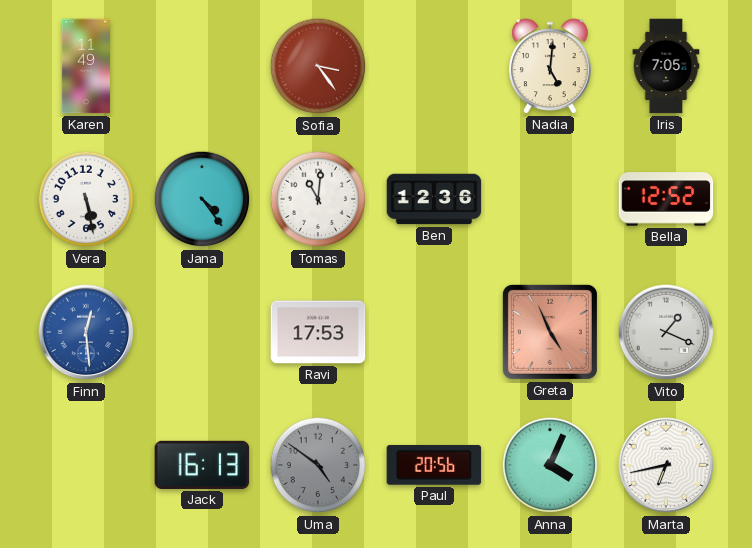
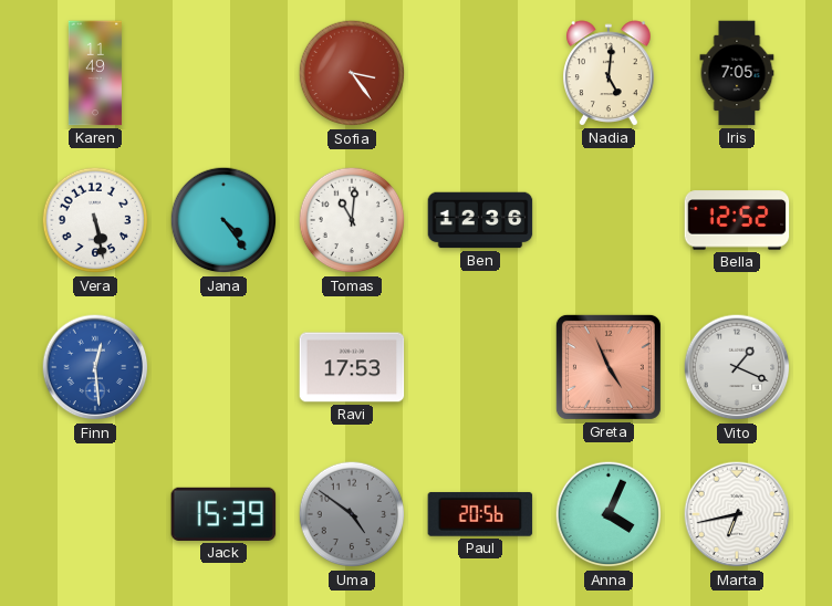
Jack: 16:13 -> 15:39 (223, 514)
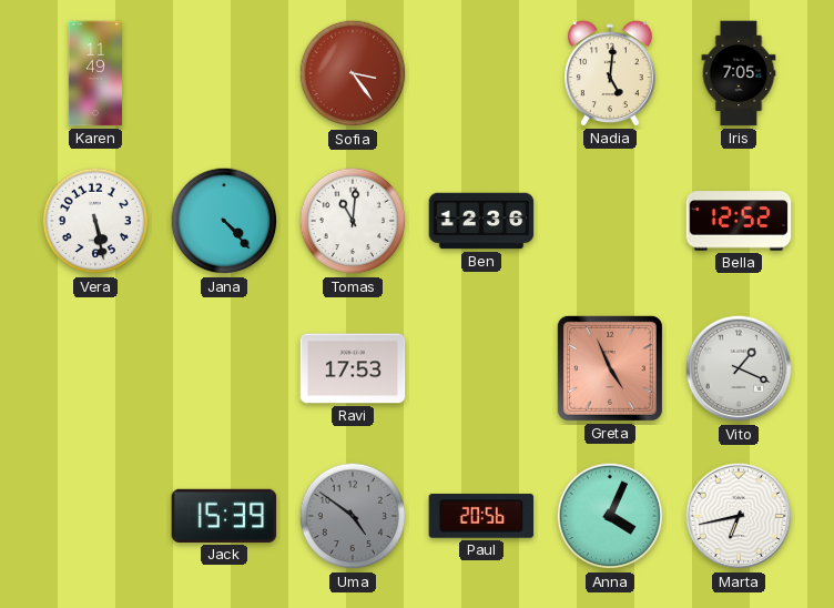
Jana: 4:24 -> 4:23 (224, 221)
Finn: 12:29 -> none (95, 367)
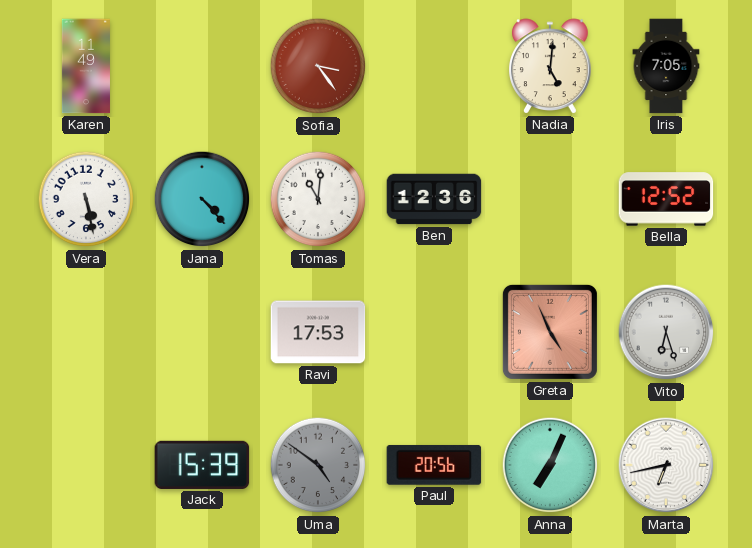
Vito: 1:19 -> 6:27 (666, 332)
Anna: 4:04 -> 7:04 (550, 465)
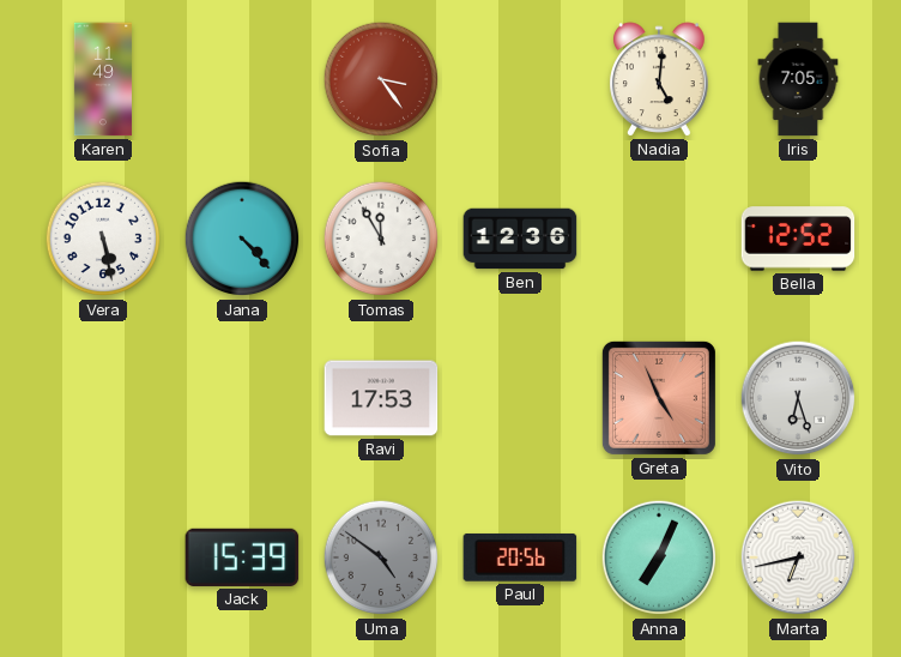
Tomas: 11:01 -> 11:55 (381, 239)
